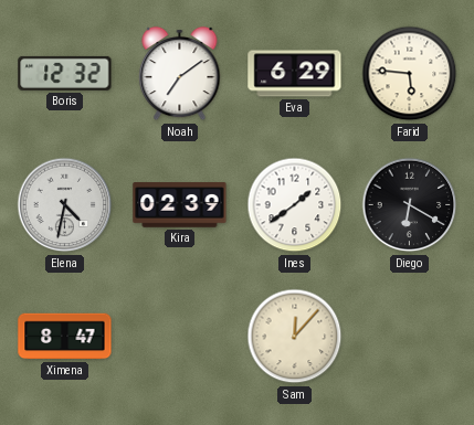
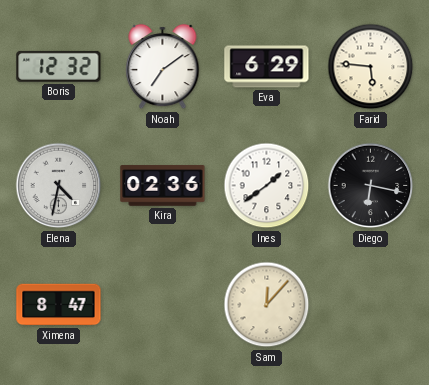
Kira: 02:39 -> 02:36 (163, 186)
Diego: 6:20 -> 6:17 (371, 186)
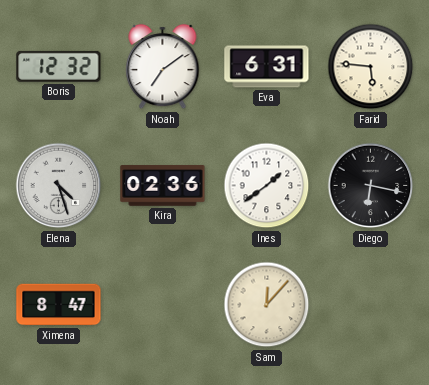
Eva: 6:29 -> 6:31 (267, 67)
Elena: 4:32 -> 4:27 (59, 186)
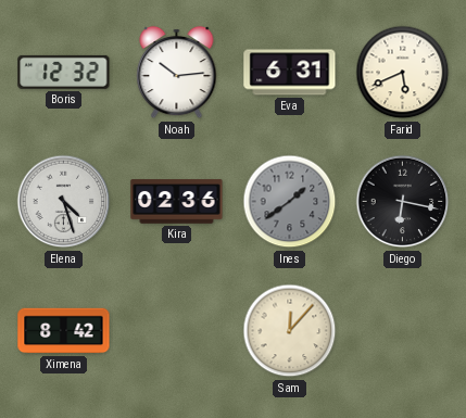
Noah: 7:09 -> 10:14 (177, 73)
Farid: 5:46 -> 5:41 (403, 73)
Ines dial: white -> grey (290, 202)
Ximena: 8:47 -> 8:42 (64, 331)
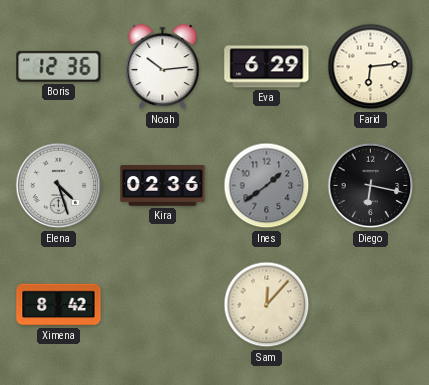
Boris: 12:32 -> 12:36 (59, 66)
Eva: 6:31 -> 6:29 (267, 67)
Farid: 5:41 -> 6:14 (371, 67)
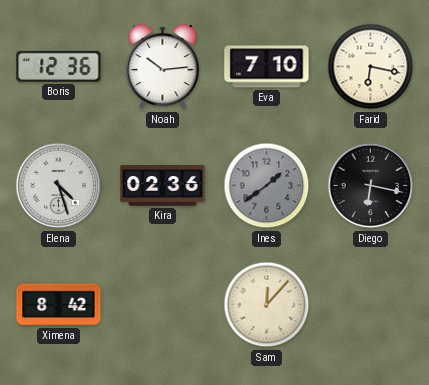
Eva: 6:29 -> 7:10 (267, 67)
Farid: 6:14 -> 6:17 (371, 67)
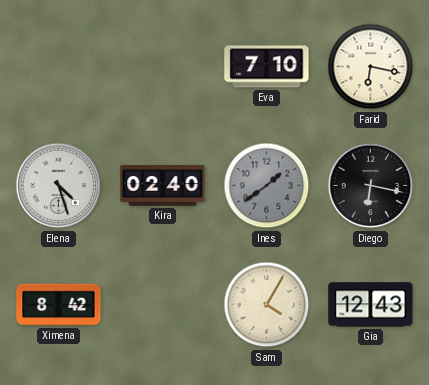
Boris: 12:36 -> none (59, 66)
Noah: 10:14 -> none (163, 67)
Kira: 02:36 -> 02:40 (163, 186)
Sam: 12:07 -> 4:05 (267, 305)
Gia: none -> 12:43 (371, 305)
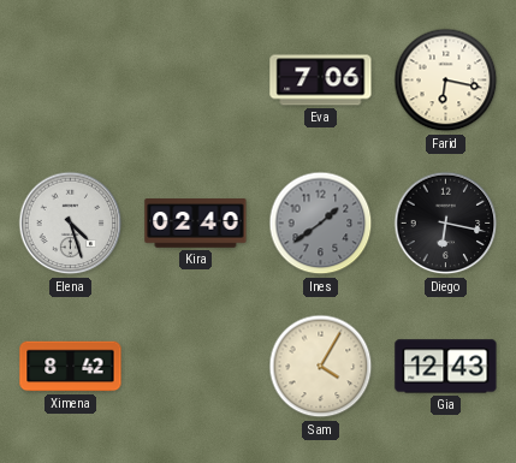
Eva: 7:10 -> 7:06 (321, 81)
